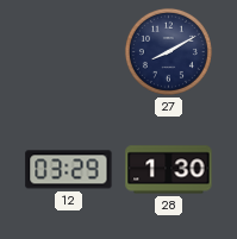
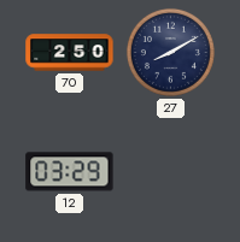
70: none -> 2:50 (70, 53)
28: 1:30 -> none (169, 170)
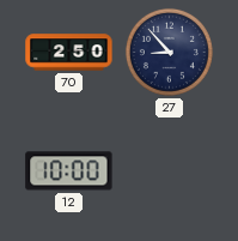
27: 8:10 -> 8:53 (169, 52)
12: 03:29 -> 10:00 (69, 171)
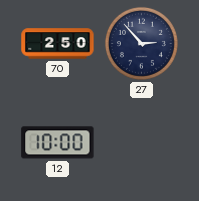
27: 8:53 -> 2:53 (141, 43)
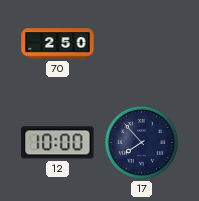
27: 2:53 -> none (141, 43)
17: none -> 7:53 (141, 142)
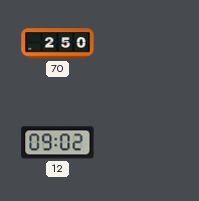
12: 10:00 -> 09:02 (58, 143)
17: 7:53 -> none (141, 142)
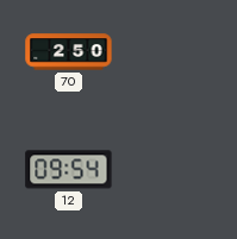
12: 09:02 -> 09:54 (69, 170)
